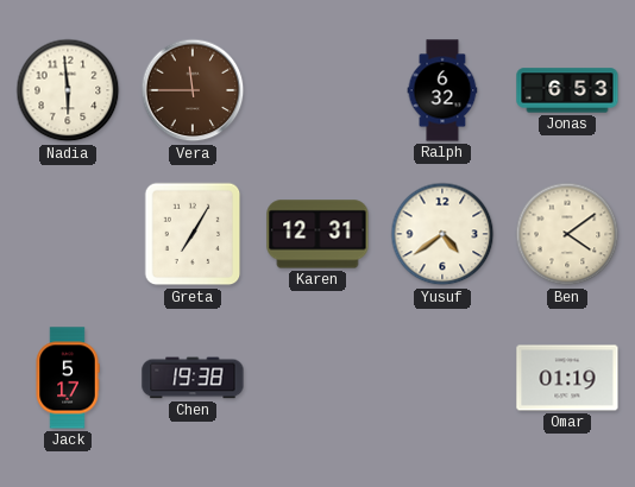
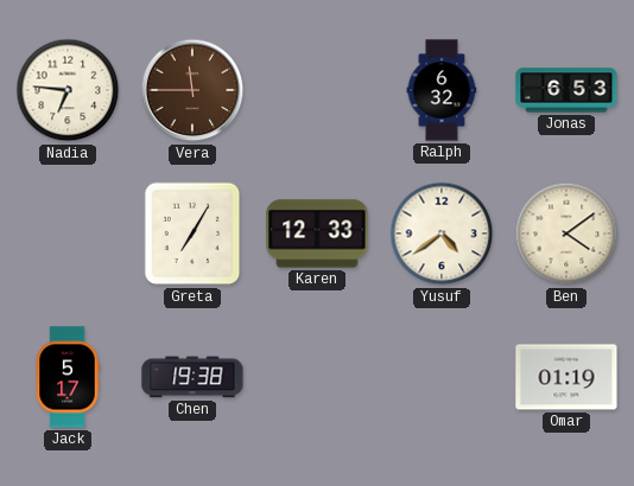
Nadia: 5:59 -> 6:46 (68, 90)
Karen: 12:31 -> 12:33 (317, 234)
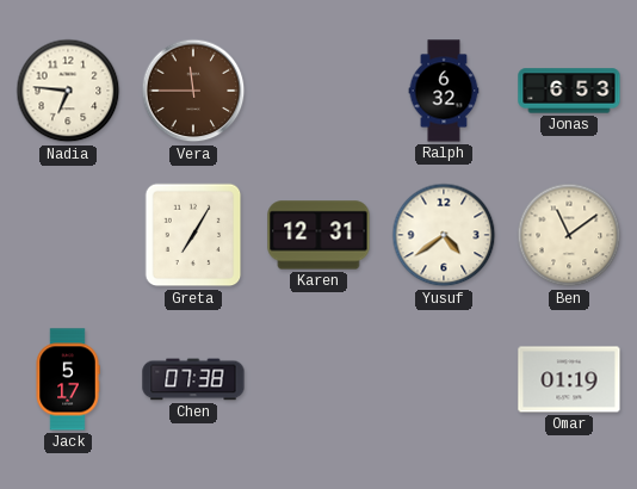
Karen: 12:33 -> 12:31 (318, 235)
Ben: 4:09 -> 11:09 (569, 235)
Chen: 19:38 -> 07:38 (193, 379)
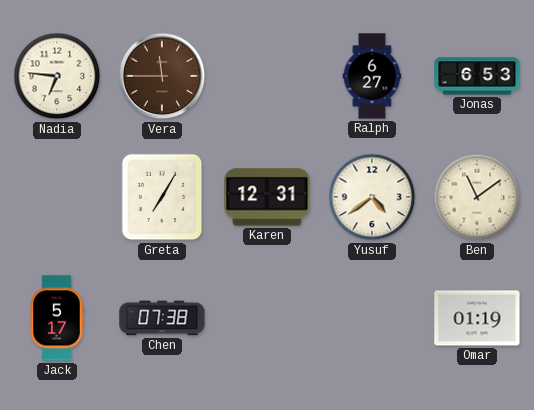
Ralph: 6:32 -> 6:27 (372, 76)
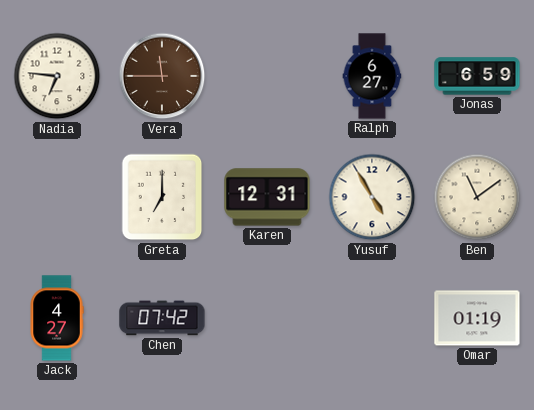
Jonas: 6:53 -> 6:59 (477, 76)
Greta: 7:05 -> 7:00 (162, 197)
Yusuf: 4:39 -> 4:55 (372, 197)
Jack: 5:17 -> 4:27 (57, 318)
Chen: 07:38 -> 07:42 (162, 318)
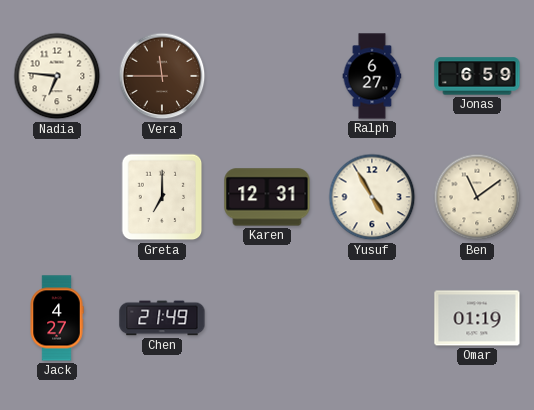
Chen: 07:42 -> 21:49 (162, 318)
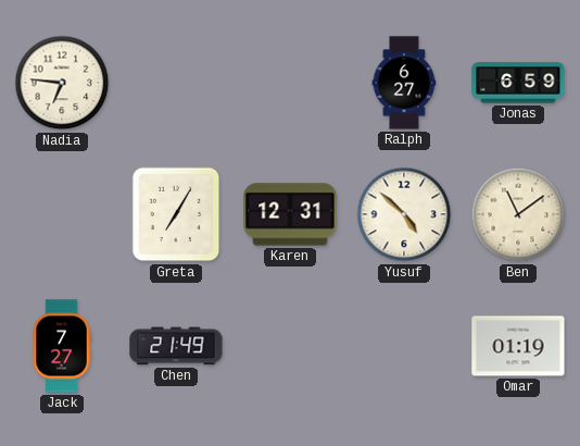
Vera: 11:45 -> none (162, 76)
Greta: 7:00 -> 7:05 (176, 214)
Yusuf: 4:55 -> 4:52 (404, 214)
Jack: 4:27 -> 7:27 (62, 346)
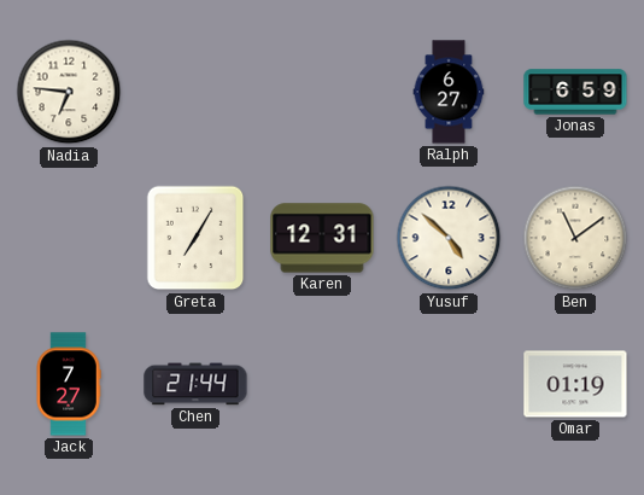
Chen: 21:49 -> 21:44 (195, 384)
